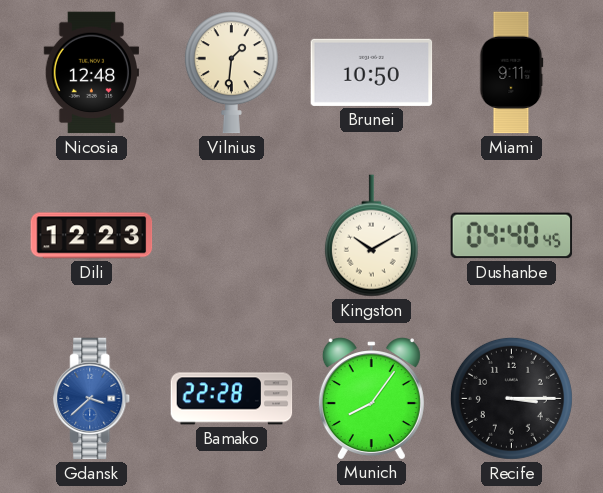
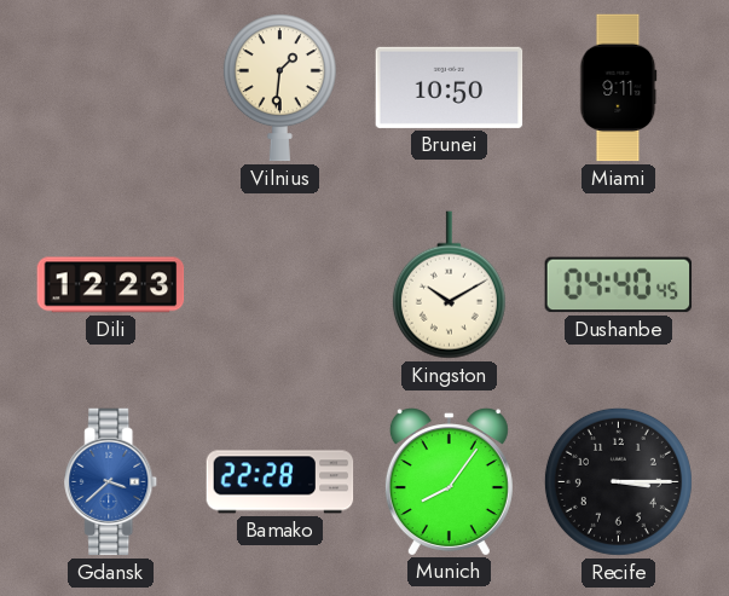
Nicosia: 12:48 -> none (91, 73)
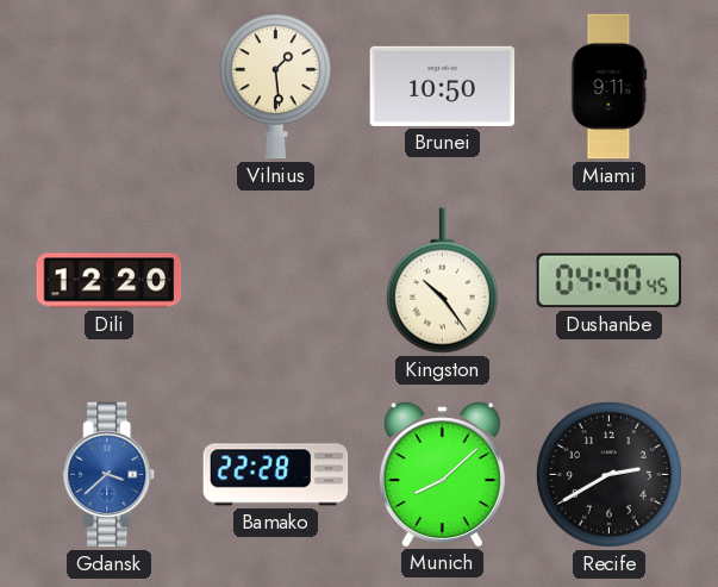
Vilnius: 1:31 -> 1:29 (275, 87)
Dili: 12:23 -> 12:20 (110, 281)
Kingston: 10:10 -> 10:24 (442, 281)
Munich: 8:06 -> 8:08 (442, 474)
Recife: 3:15 -> 2:40 (608, 474)
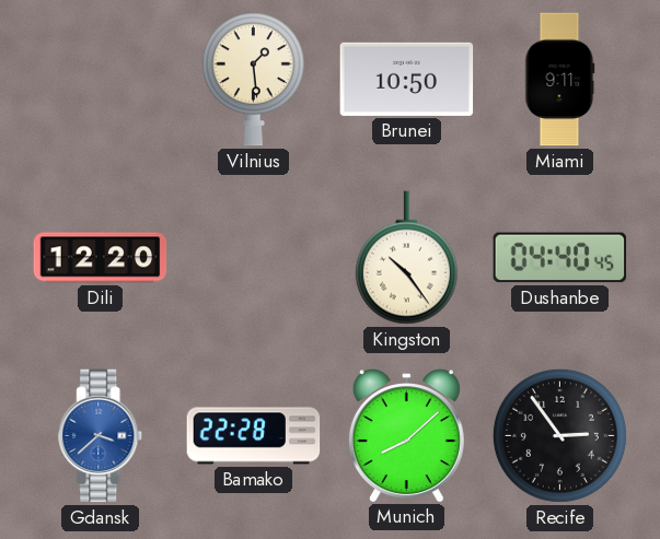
Recife: 2:40 -> 2:54 (559, 435)
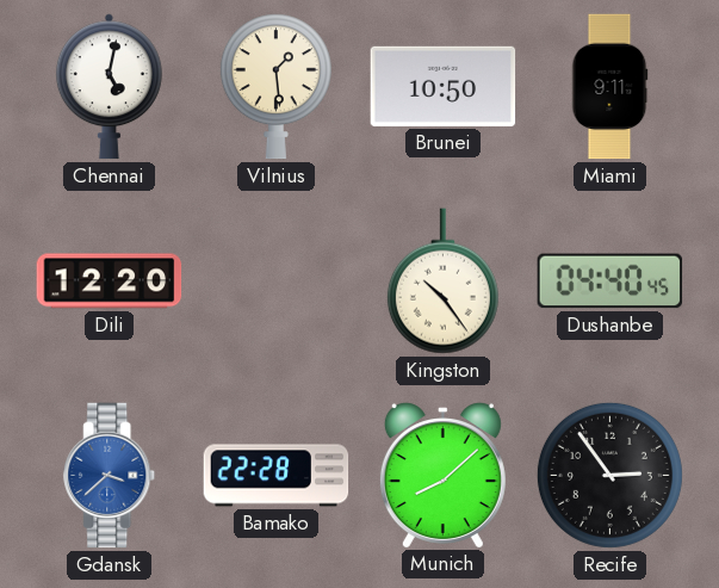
Chennai: none -> 5:02 (109, 87)
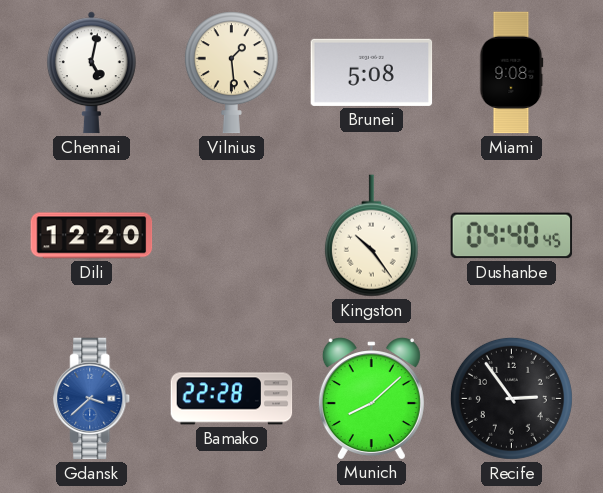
Brunei: 10:50 -> 5:08 (372, 72)
Miami: 9:11 -> 9:08 (512, 73)
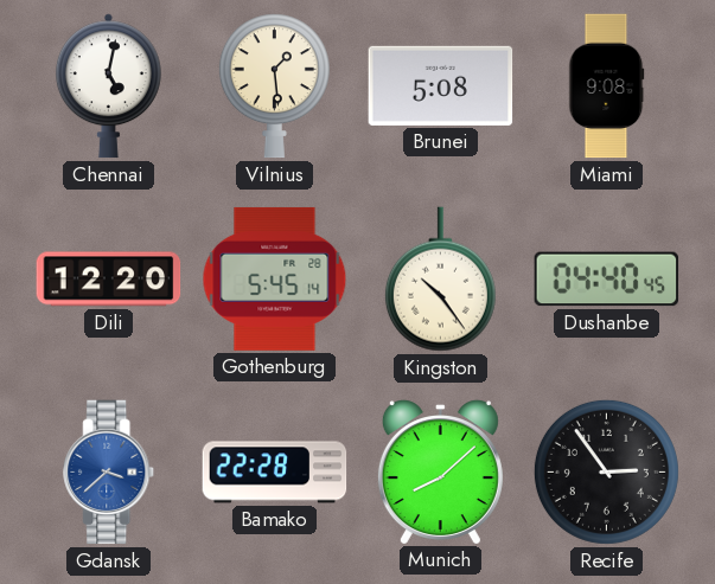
Gothenburg: none -> 5:45 (275, 278)
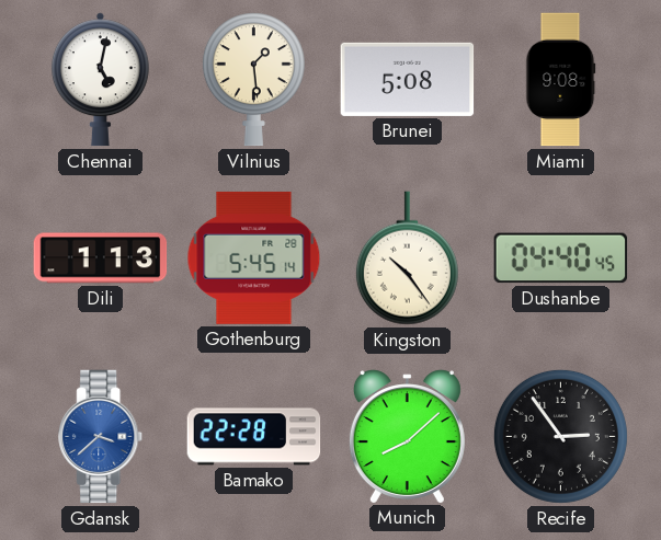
Dili: 12:20 -> 1:13 (101, 258)
